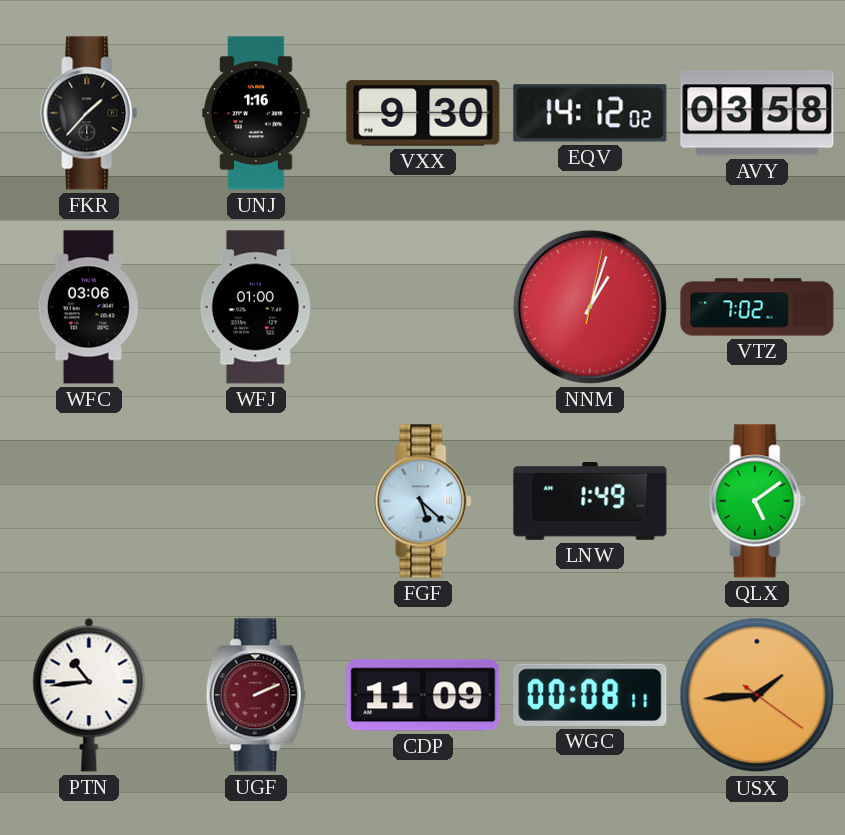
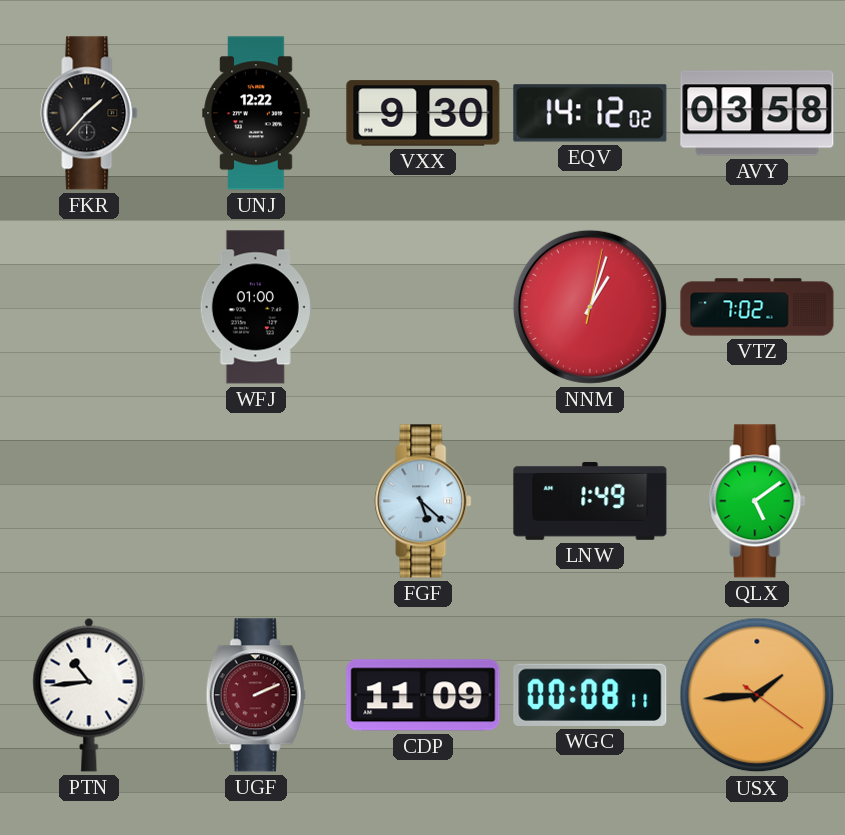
UNJ: 1:16 -> 12:22 (256, 113)
WFC: 03:06 -> none (89, 307)
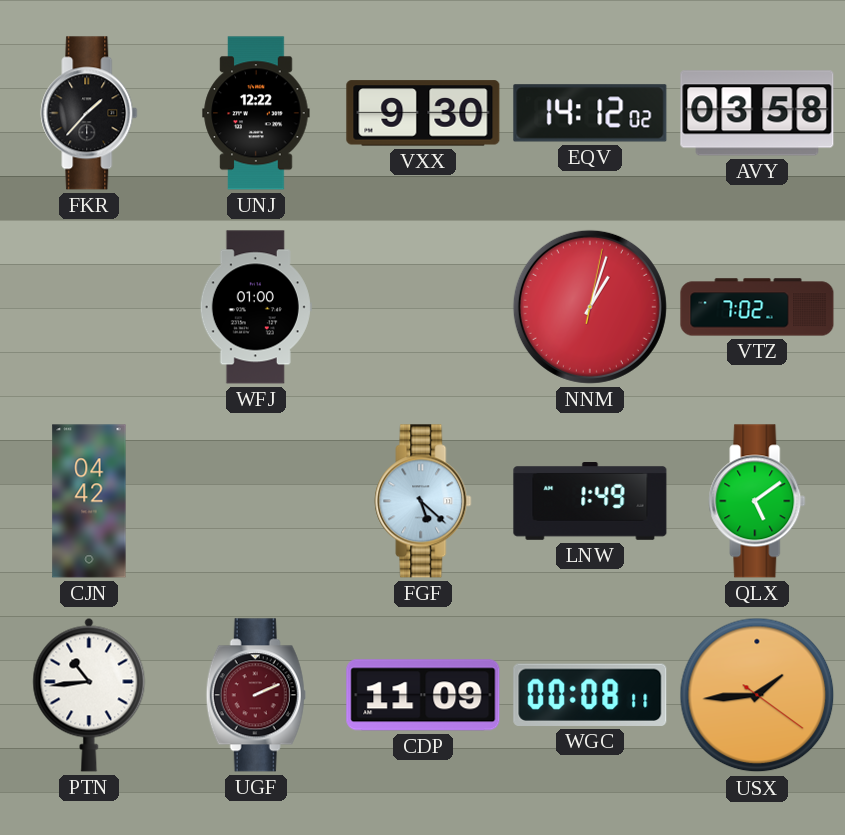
CJN: none -> 04:42 (89, 501)
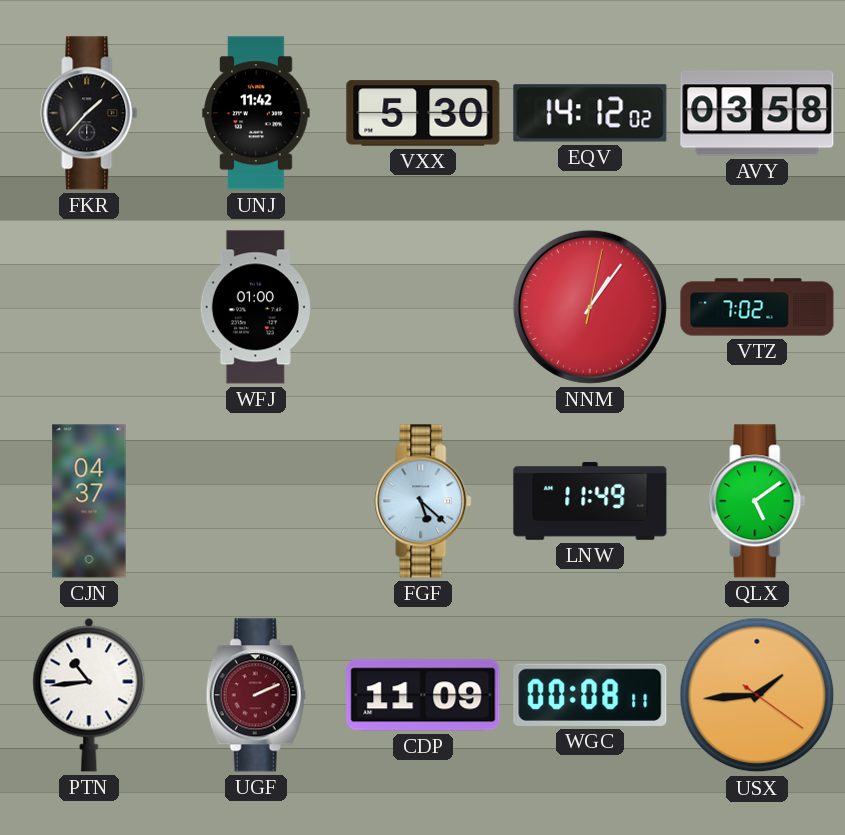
UNJ: 12:22 -> 11:42 (256, 113)
VXX: 9:30 -> 5:30 (423, 113)
NNM: 1:03 -> 1:06 (590, 307)
CJN: 04:42 -> 04:37 (89, 501)
LNW: 1:49 -> 11:49 (590, 502)
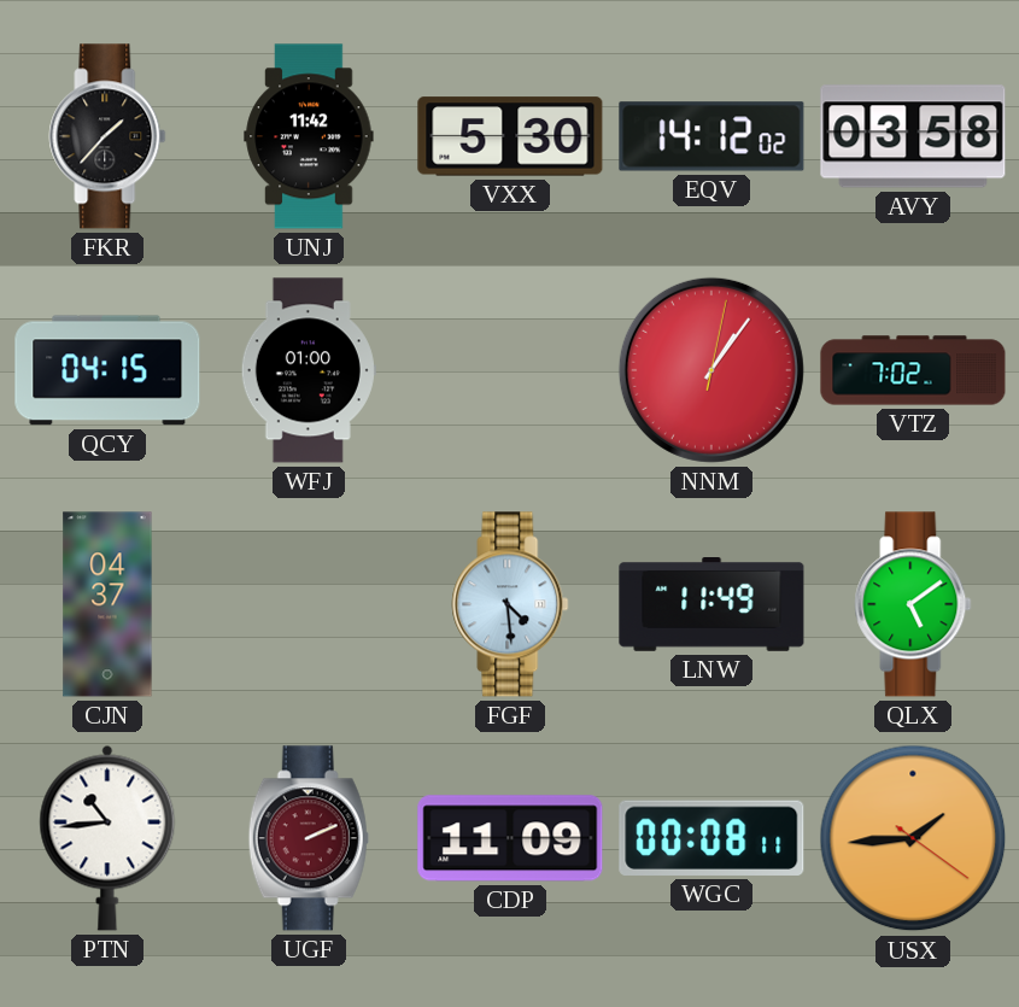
QCY: none -> 04:15 (107, 370)
FGF: 5:22 -> 4:29 (510, 604)
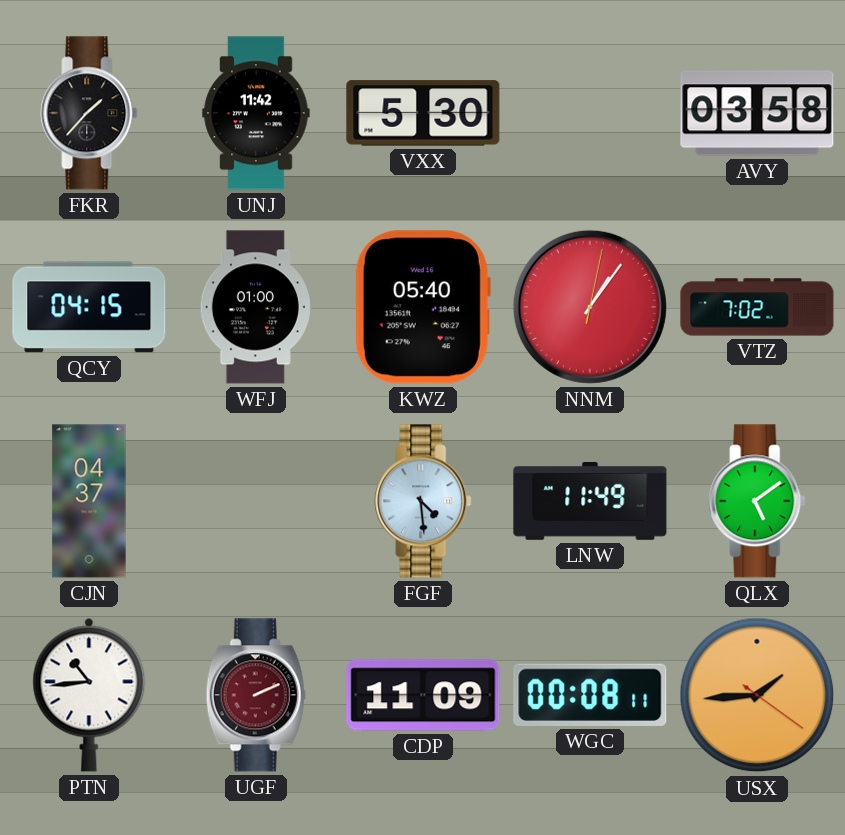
EQV: 14:12 -> none (711, 136)
KWZ: none -> 05:40 (423, 307)
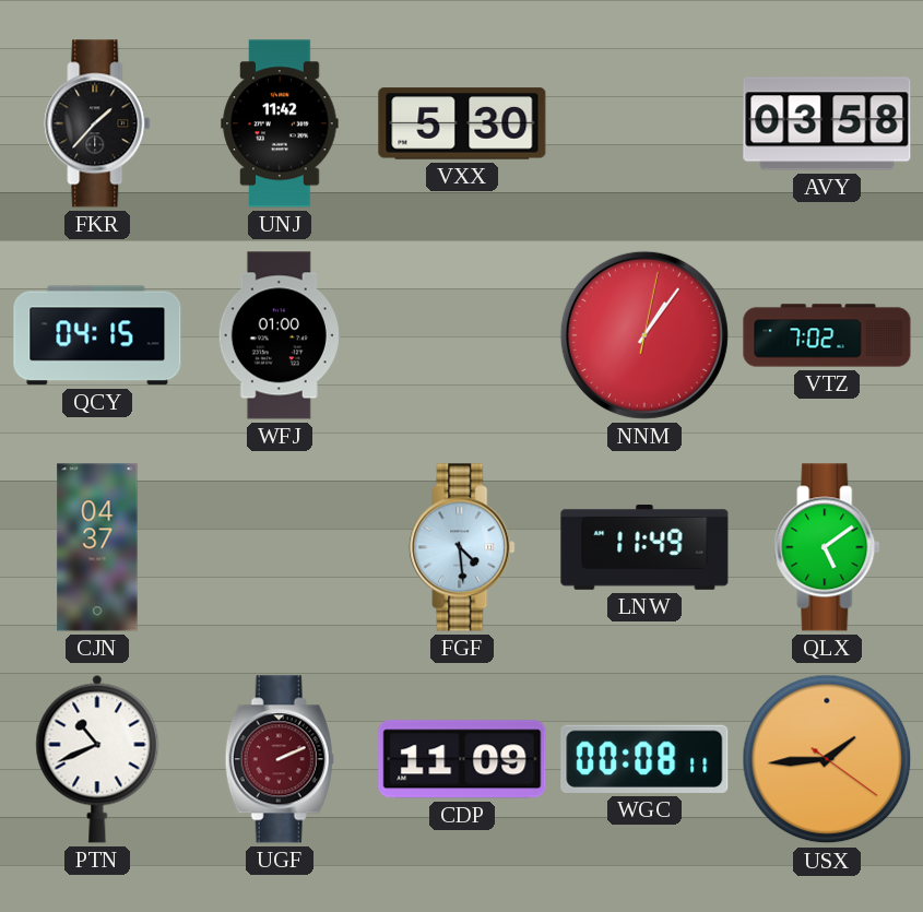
KWZ: 05:40 -> none (423, 307)
PTN: 10:44 -> 10:41 (97, 759)
